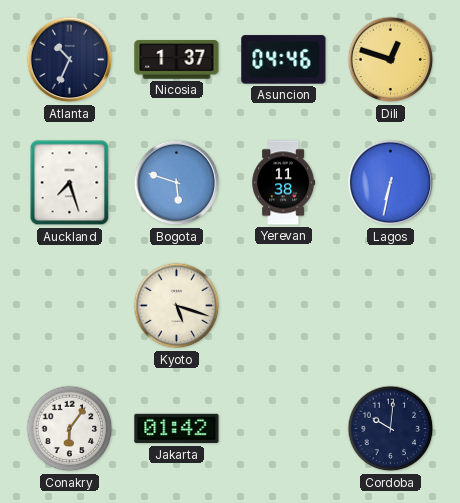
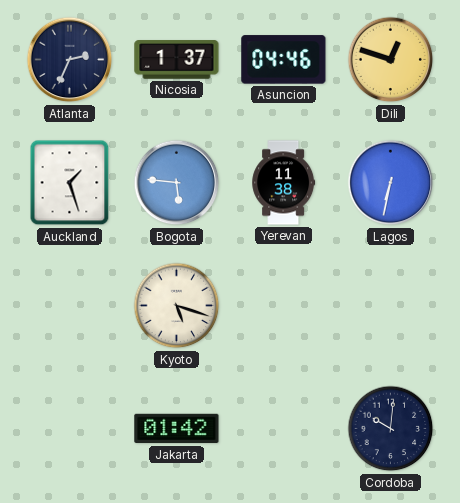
Atlanta: 10:34 -> 2:34 (70, 60)
Auckland: 7:27 -> 1:27 (70, 183)
Bogota: 5:48 -> 5:46 (177, 183)
Conakry: 6:06 -> none (70, 429)
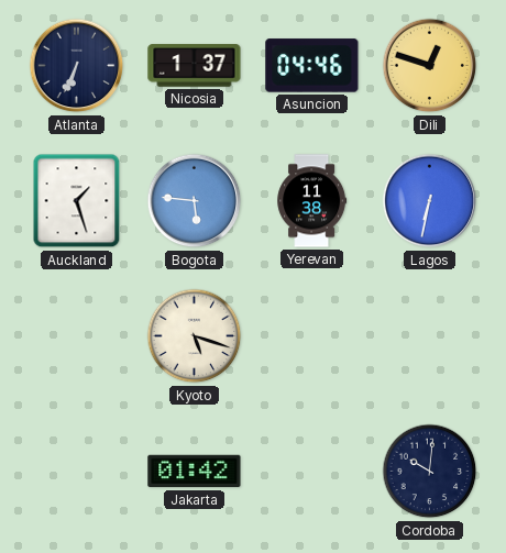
Atlanta: 2:34 -> 6:34 (77, 66)
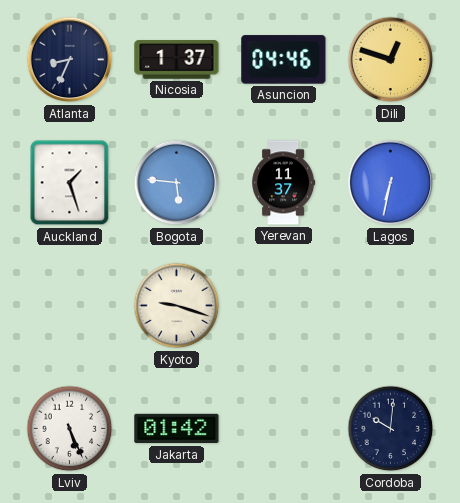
Atlanta: 6:34 -> 8:34 (70, 60)
Yerevan: 11:38 -> 11:37 (284, 183)
Kyoto: 5:18 -> 9:18 (177, 306)
Lviv: none -> 5:26 (70, 429)
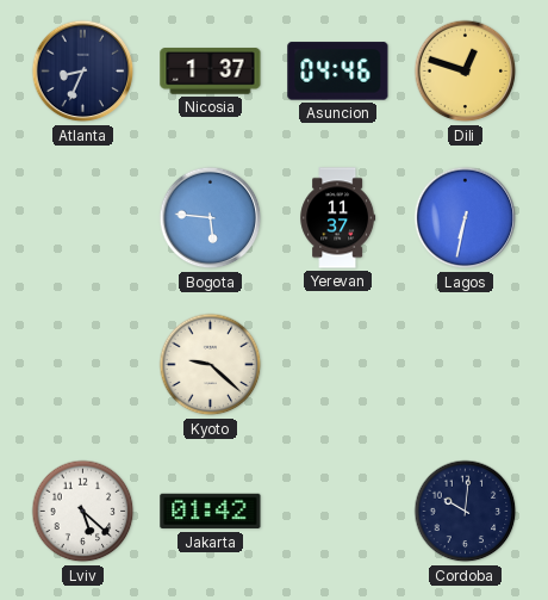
Auckland: 1:27 -> none (70, 183)
Kyoto: 9:18 -> 9:22 (211, 365)
Lviv: 5:26 -> 5:22 (83, 512)
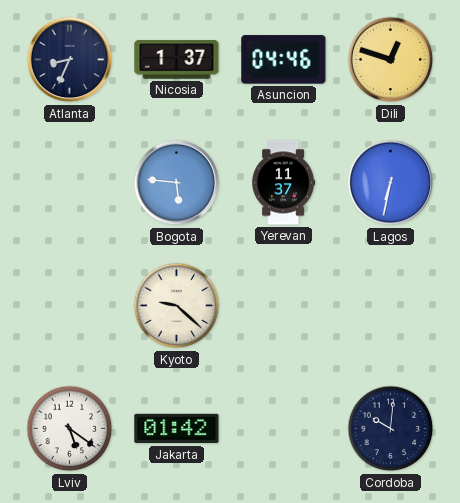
Lviv: 5:22 -> 5:21 (70, 429)
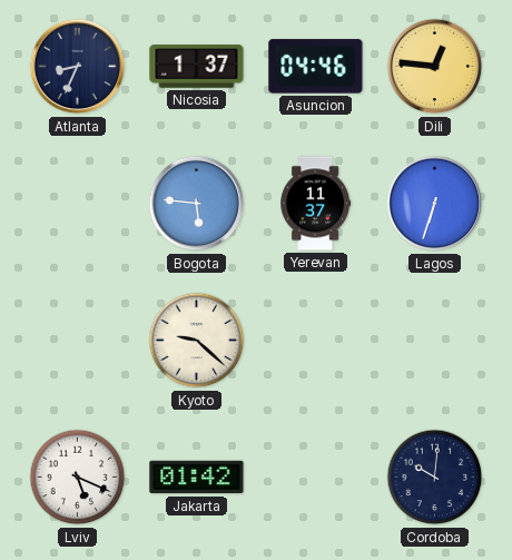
Dili: 12:48 -> 12:46 (435, 67)
Lagos: 6:32 -> 6:33 (435, 204)
Lviv: 5:21 -> 5:19 (78, 478)
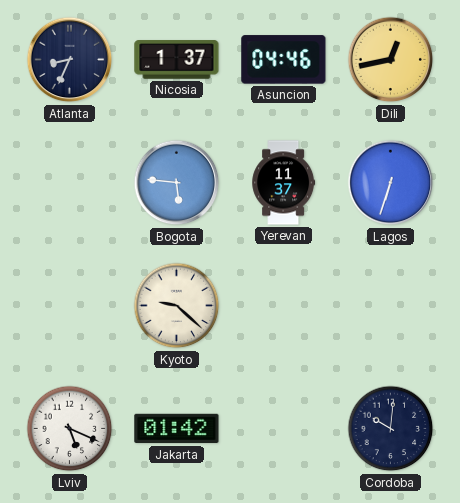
Dili: 12:46 -> 12:43 (391, 60)
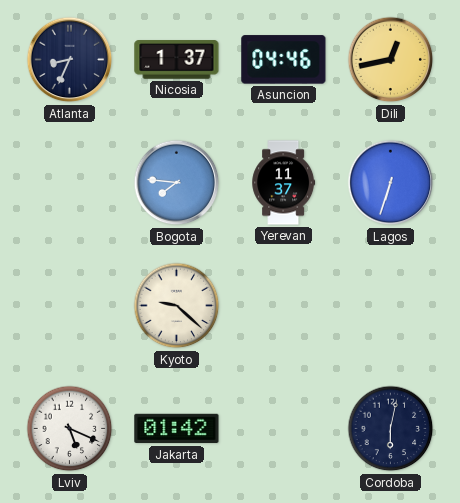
Bogota: 5:46 -> 7:46 (177, 183)
Cordoba: 10:01 -> 6:02 (391, 429)
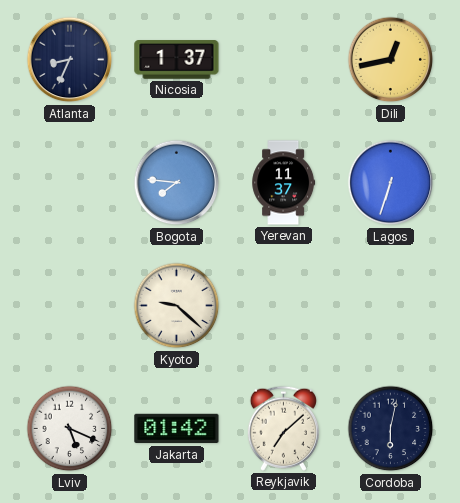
Asuncion: 04:46 -> none (284, 60)
Reykjavik: none -> 7:08 (283, 428)
